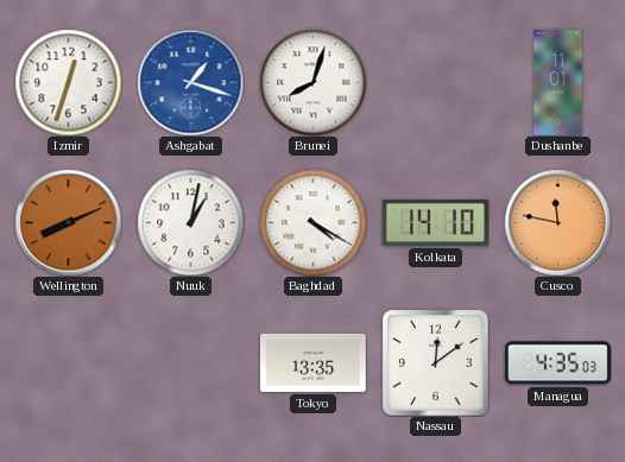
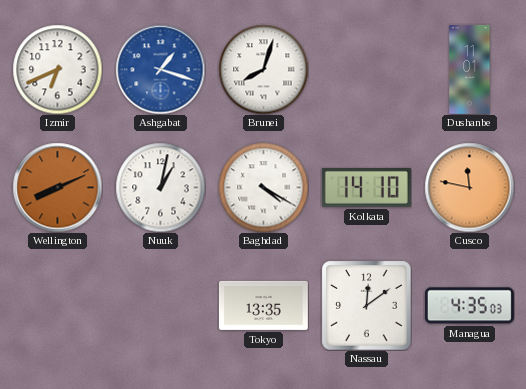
Izmir: 12:33 -> 6:41 (57, 69)
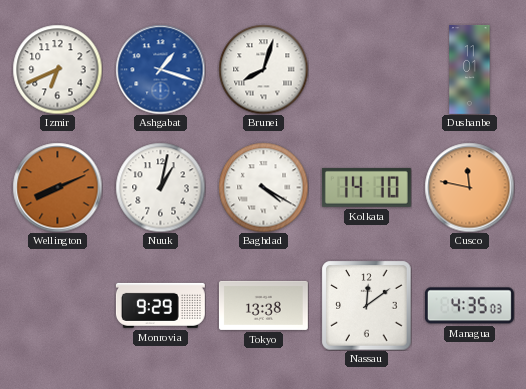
Monrovia: none -> 9:29 (160, 305)
Tokyo: 13:35 -> 13:38 (263, 305)
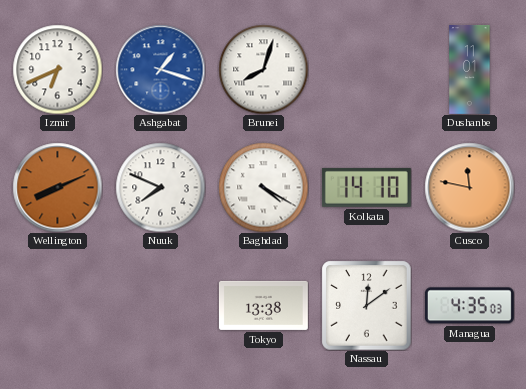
Nuuk: 1:02 -> 7:49 (160, 187)
Monrovia: 9:29 -> none (160, 305)
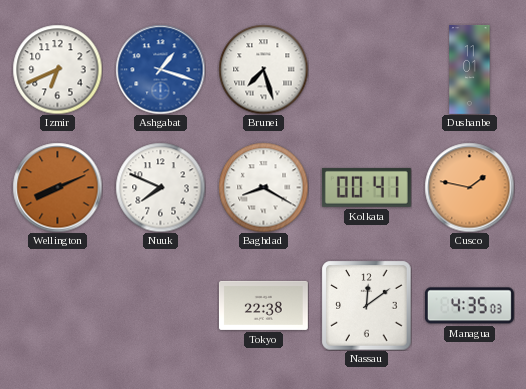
Brunei: 8:03 -> 7:27 (263, 69)
Baghdad: 4:20 -> 8:20 (263, 187)
Kolkata: 14:10 -> 00:41 (366, 187)
Cusco: 11:47 -> 1:47 (469, 187)
Tokyo: 13:38 -> 22:38 (263, 305)
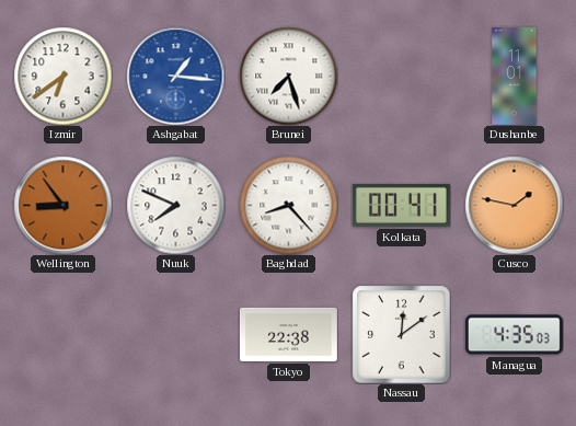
Izmir: 6:41 -> 6:39 (62, 76)
Ashgabat: 1:18 -> 1:16 (175, 76)
Wellington: 8:11 -> 8:54 (62, 205)
Baghdad: 8:20 -> 8:23 (288, 205)
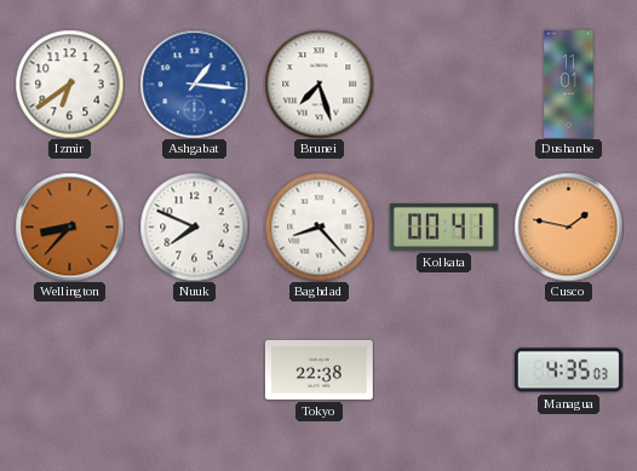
Wellington: 8:54 -> 8:37 (69, 226)
Nassau: 12:09 -> none (401, 334)
